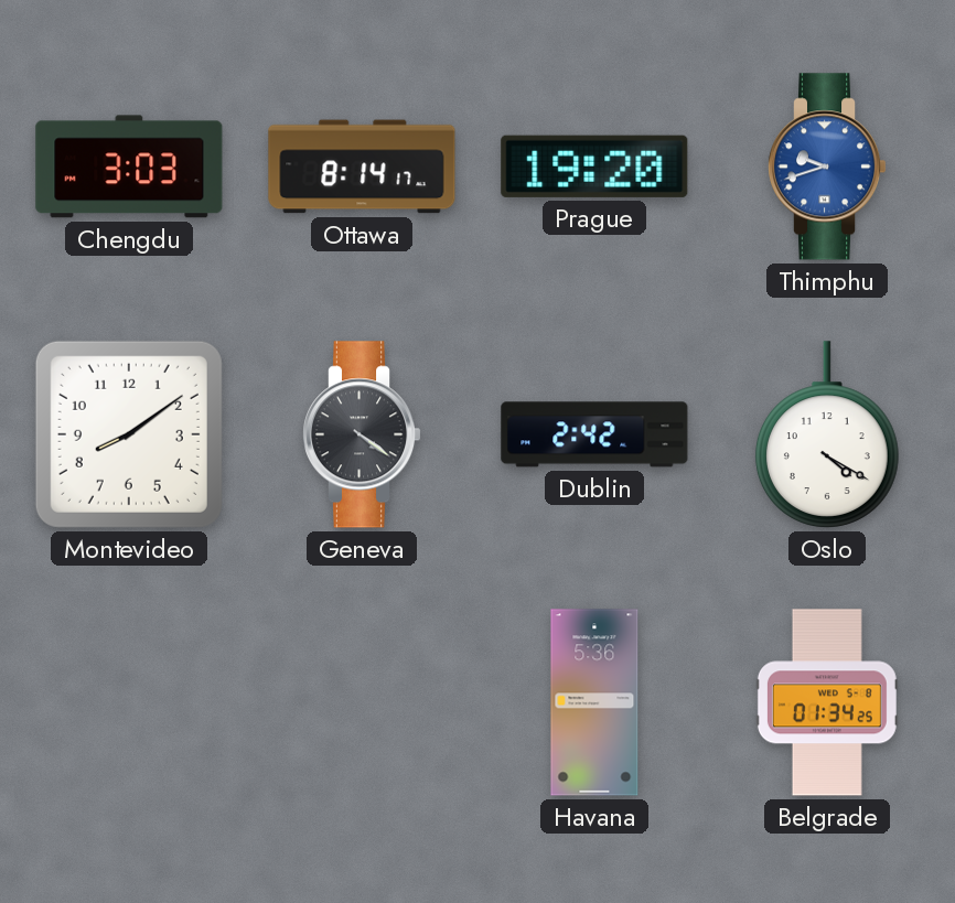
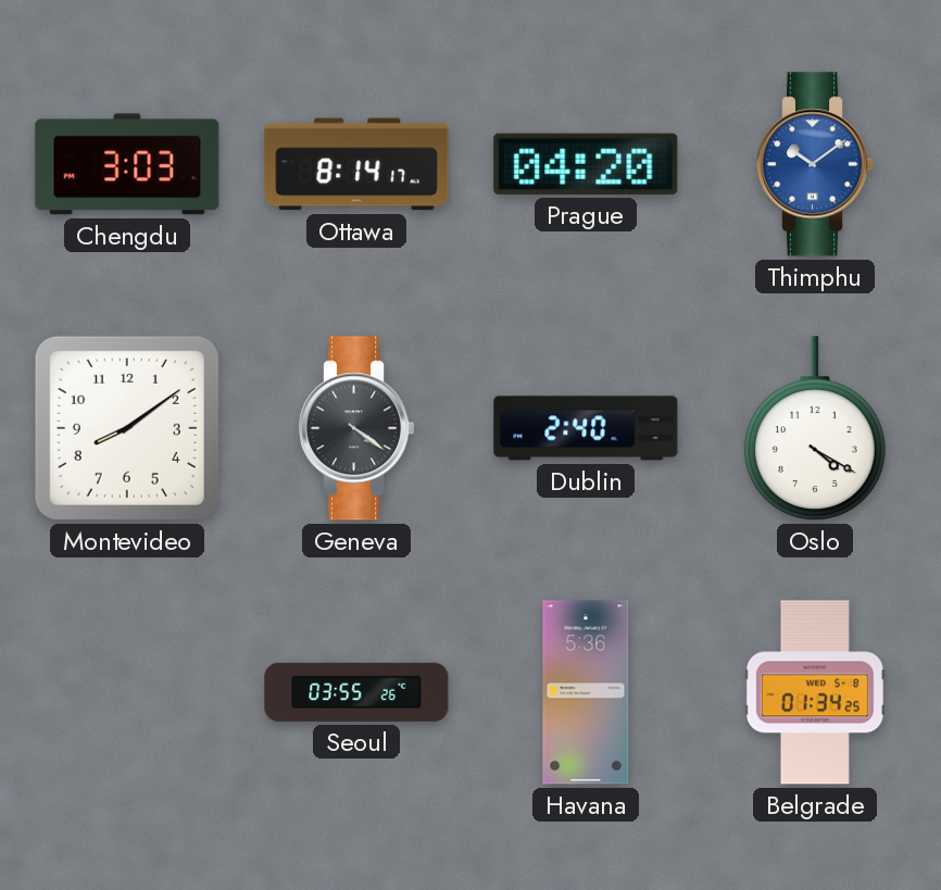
Prague: 19:20 -> 04:20 (586, 164)
Thimphu: 9:42 -> 10:09 (816, 164)
Dublin: 2:42 -> 2:40 (586, 428)
Seoul: none -> 03:55 (356, 692)
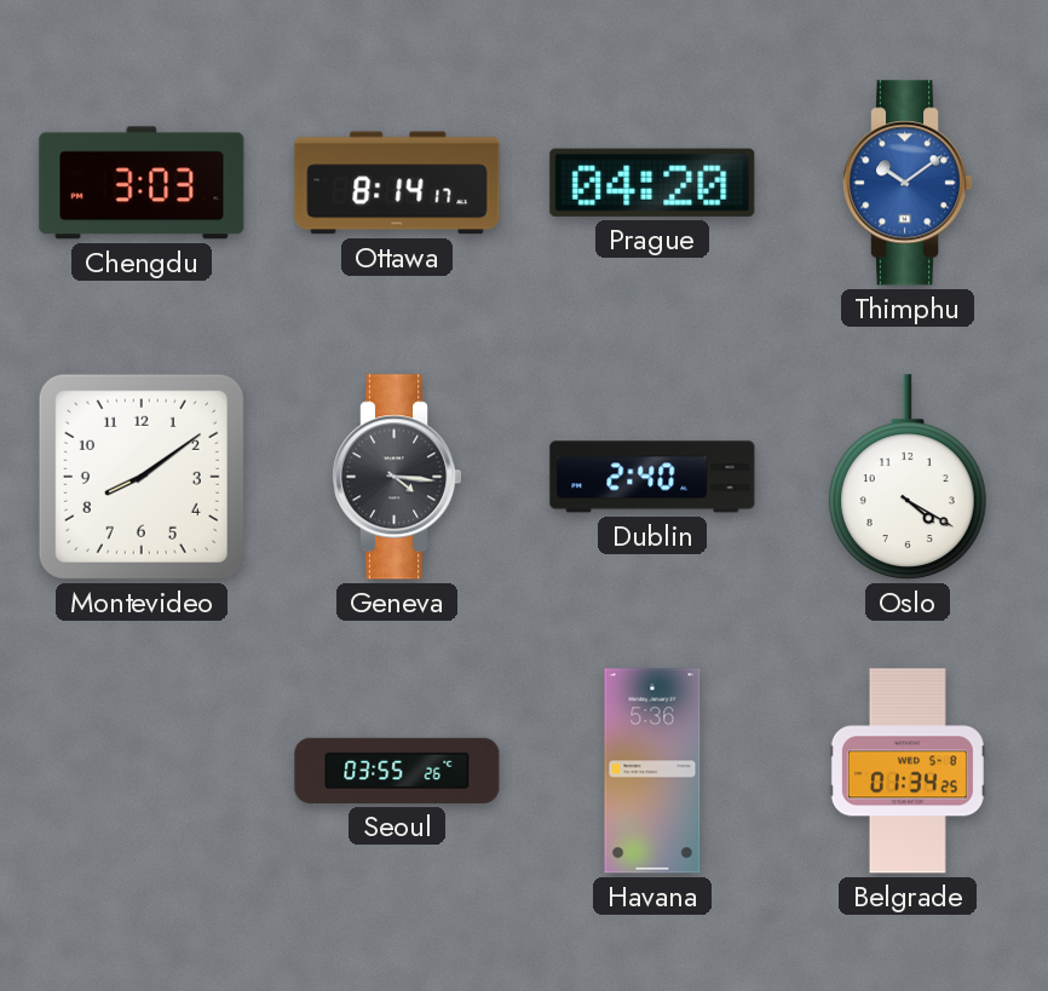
Geneva: 4:21 -> 4:16 (398, 477)
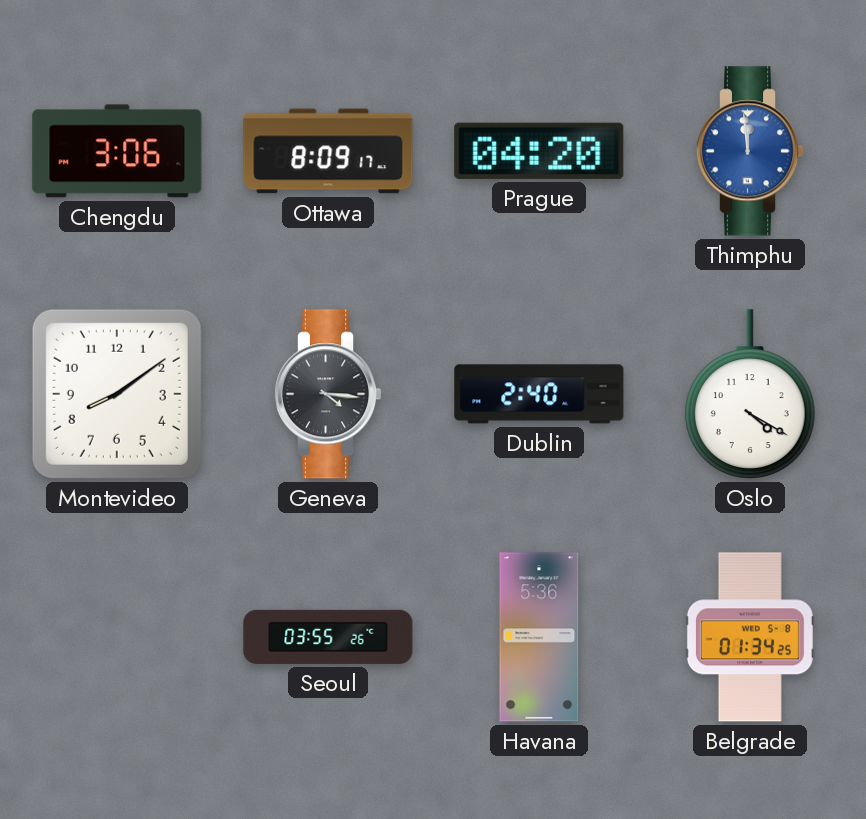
Chengdu: 3:03 -> 3:06 (117, 151)
Ottawa: 8:14 -> 8:09 (328, 151)
Thimphu: 10:09 -> 11:59 (751, 151)
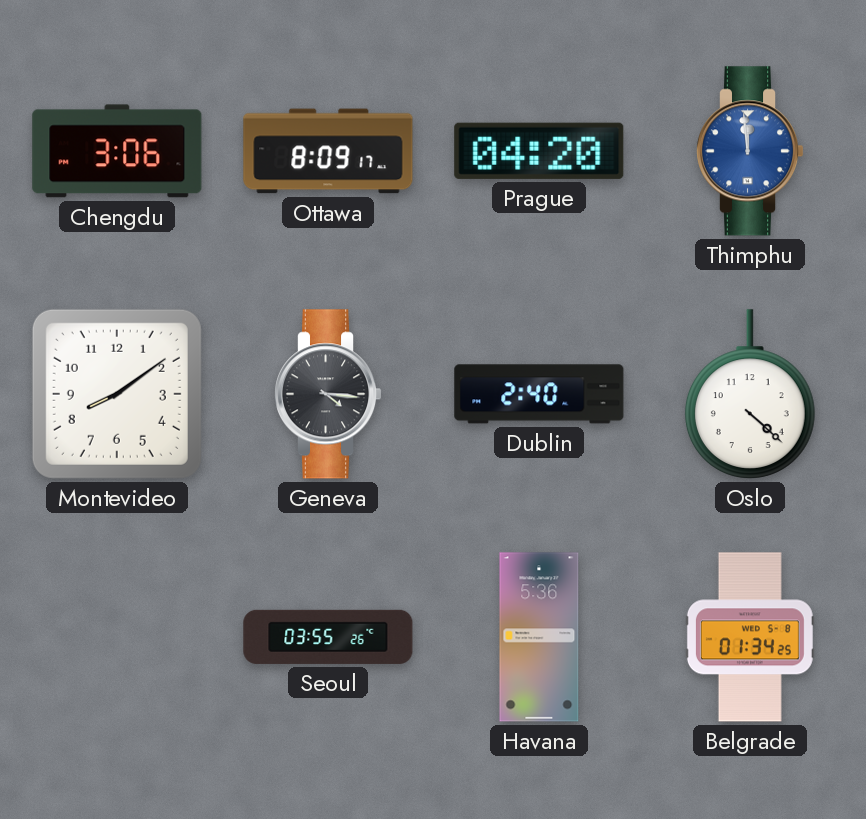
Oslo: 4:20 -> 4:22 (750, 394)
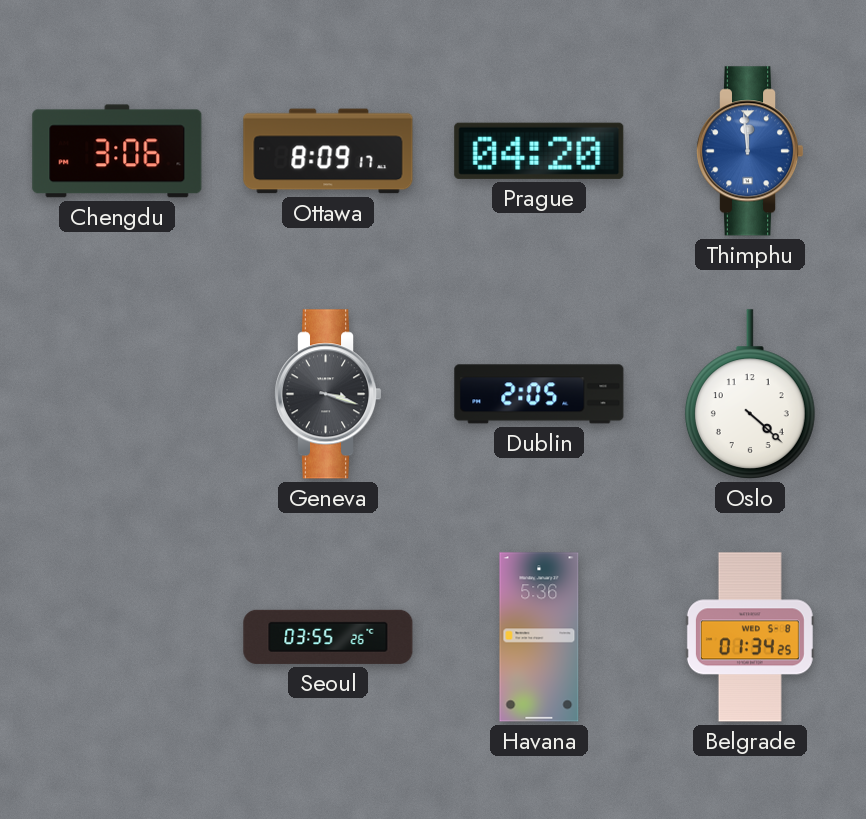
Montevideo: 8:09 -> none (117, 394)
Geneva: 4:16 -> 3:18 (329, 394)
Dublin: 2:40 -> 2:05 (539, 394)
